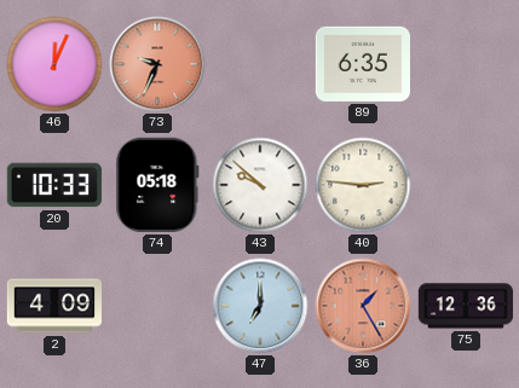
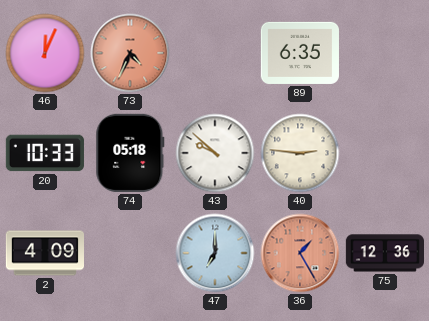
73: 9:34 -> 4:34 (130, 53)
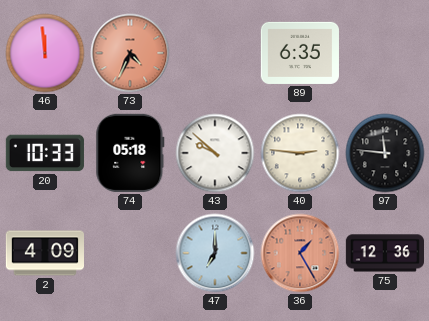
46: 12:04 -> 11:59 (45, 53)
97: none -> 11:46 (385, 153)
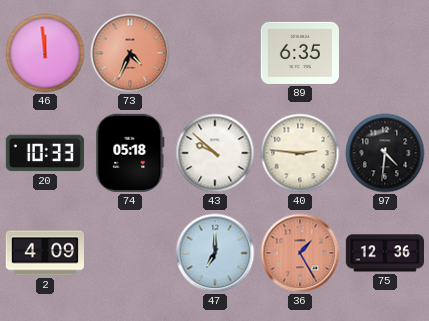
97: 11:46 -> 4:31 (385, 153)
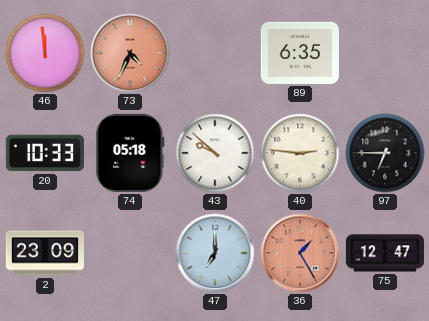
97: 4:31 -> 6:45 (385, 153)
2: 4:09 -> 23:09 (44, 253)
75: 12:36 -> 12:47 (384, 253)
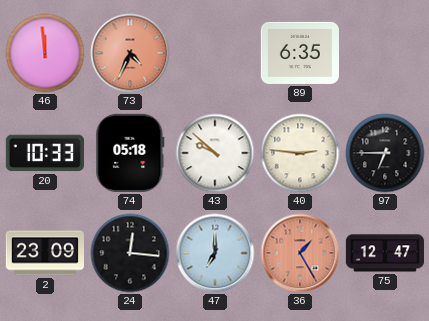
24: none -> 12:16 (130, 253)
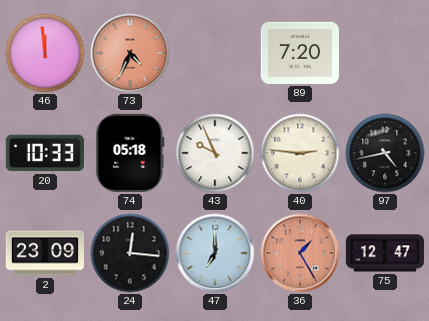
89: 6:35 -> 7:20 (300, 53)
43: 9:52 -> 9:56 (215, 153)
97: 6:45 -> 4:43 (385, 153)
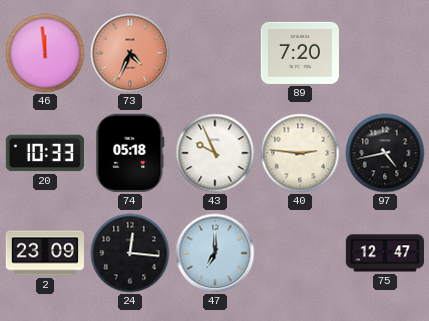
36: 1:25 -> none (300, 253)
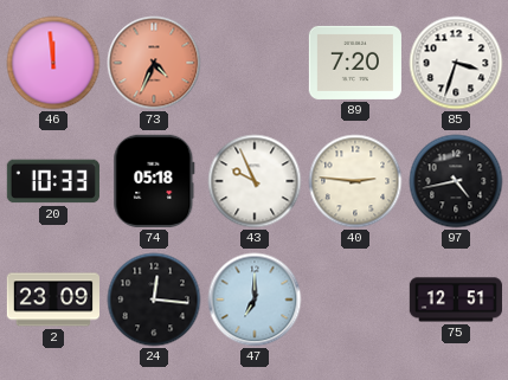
85: none -> 3:33 (456, 63)
75: 12:47 -> 12:51 (455, 300)
